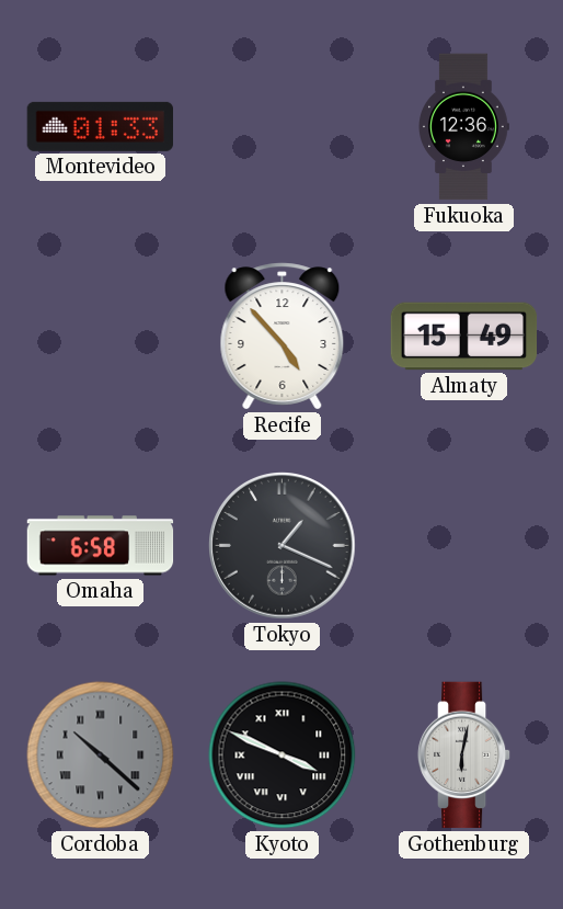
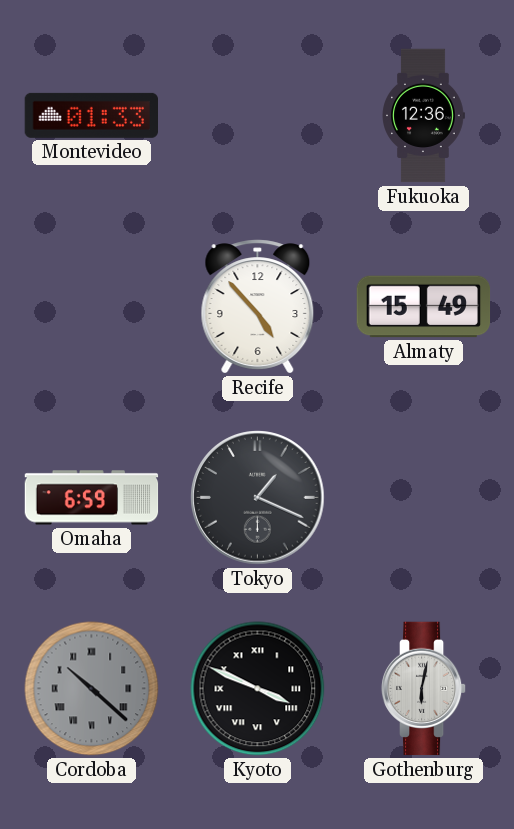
Omaha: 6:58 -> 6:59 (92, 498)
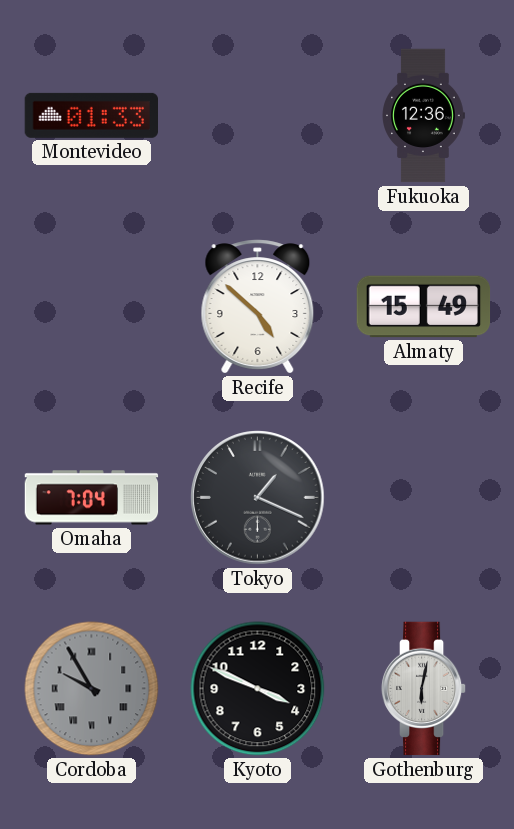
Recife: 4:53 -> 4:52 (258, 307)
Omaha: 6:59 -> 7:04 (92, 498)
Cordoba: 10:22 -> 9:55 (92, 689)
Kyoto numerals: Roman -> Arabic (258, 689)
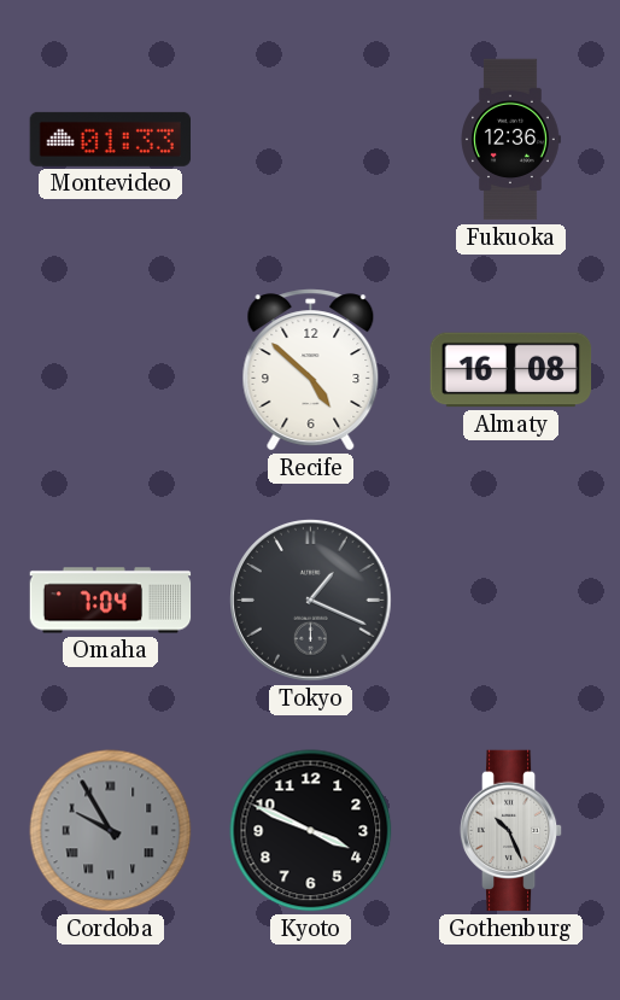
Almaty: 15:49 -> 16:08 (511, 370)
Gothenburg: 6:02 -> 10:26 (511, 831)
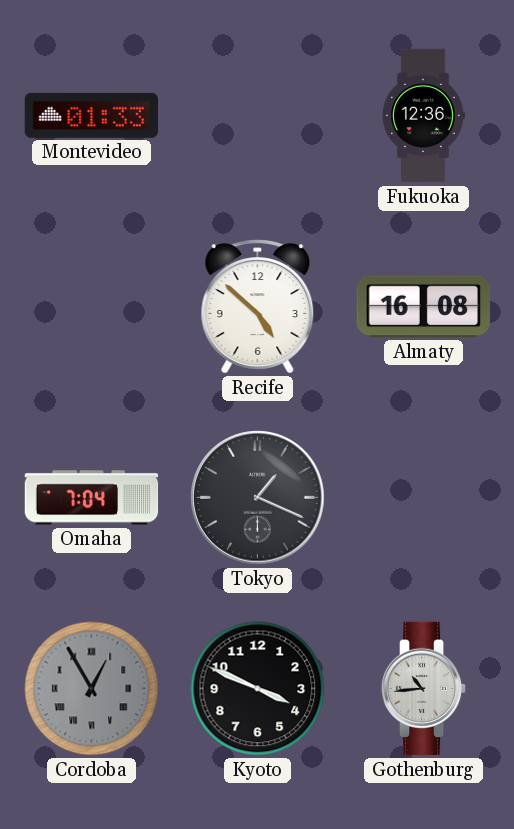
Cordoba: 9:55 -> 12:55 (92, 689)
Gothenburg: 10:26 -> 10:44 (424, 689)
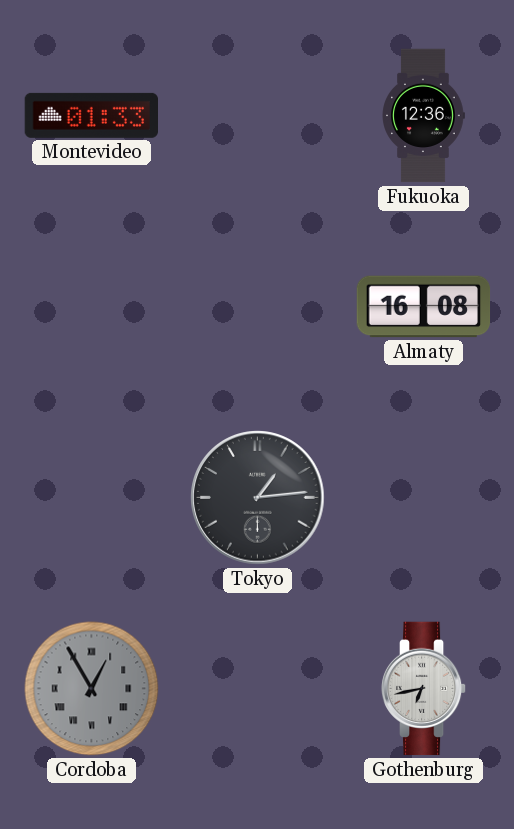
Recife: 4:52 -> none (258, 307)
Omaha: 7:04 -> none (92, 498)
Tokyo: 1:19 -> 1:14 (258, 498)
Kyoto: 3:49 -> none (258, 689)
Gothenburg: 10:44 -> 6:43 (424, 689)
